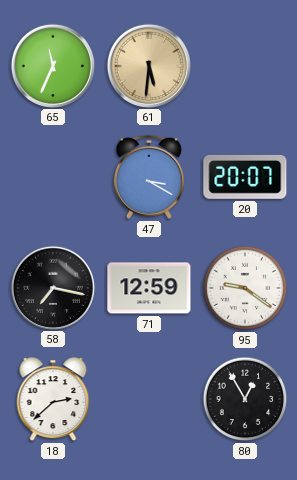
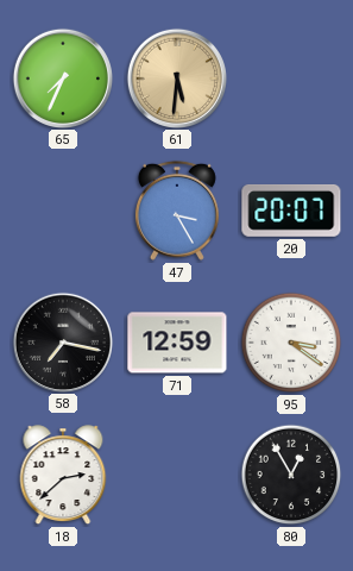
65: 11:34 -> 7:34 (62, 77)
47: 3:20 -> 3:25 (177, 211)
95: 9:21 -> 3:21 (291, 343)
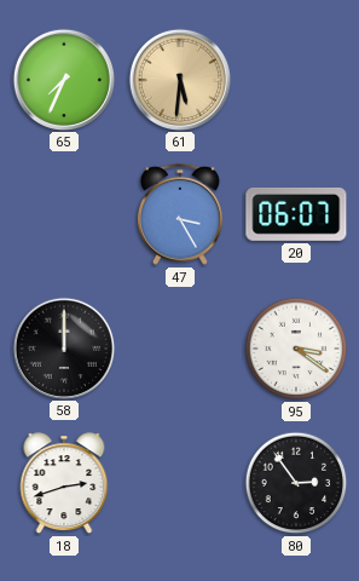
20: 20:07 -> 06:07 (296, 214)
58: 7:17 -> 12:00 (63, 347)
71: 12:59 -> none (177, 343)
18: 2:38 -> 2:42 (64, 484)
80: 12:55 -> 2:54 (296, 483)
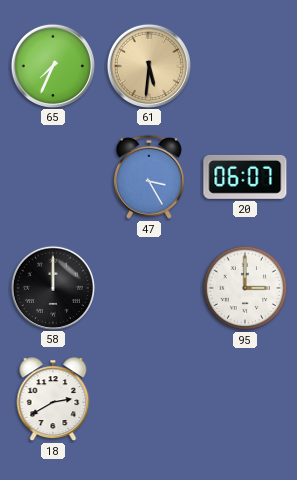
95: 3:21 -> 3:00 (245, 288)
18: 2:42 -> 2:40 (53, 400)
80: 2:54 -> none (296, 483)
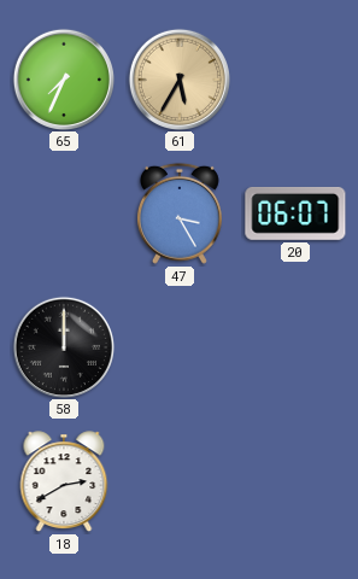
61: 5:31 -> 5:35 (178, 78)
95: 3:00 -> none (245, 288)
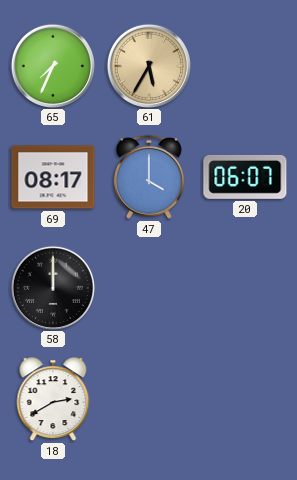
69: none -> 08:17 (53, 177)
47: 3:25 -> 4:00 (149, 177)
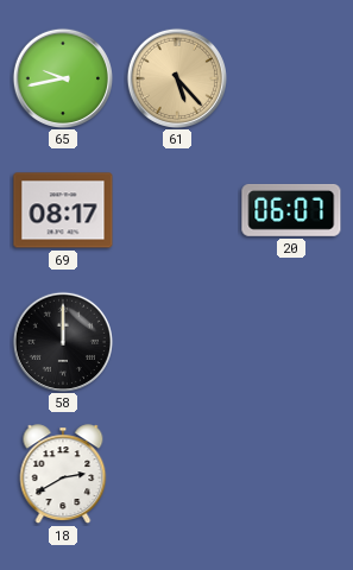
65: 7:34 -> 9:43 (62, 77)
61: 5:35 -> 5:23 (176, 77)
47: 4:00 -> none (149, 177)
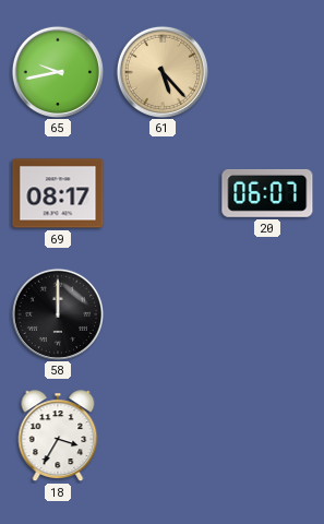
18: 2:40 -> 3:35 (58, 437)
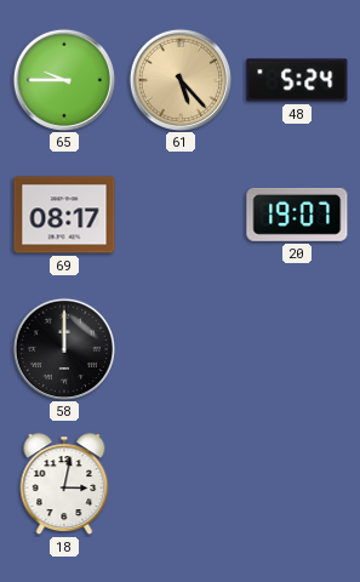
65: 9:43 -> 9:45 (63, 79)
48: none -> 5:24 (297, 80)
20: 06:07 -> 19:07 (297, 215)
18: 3:35 -> 3:02 (64, 485)
